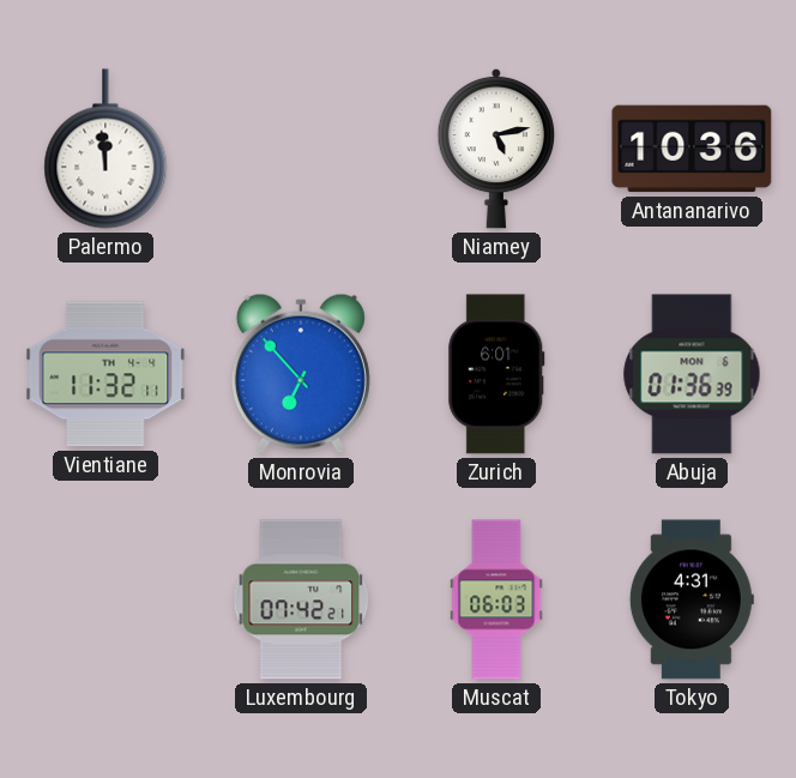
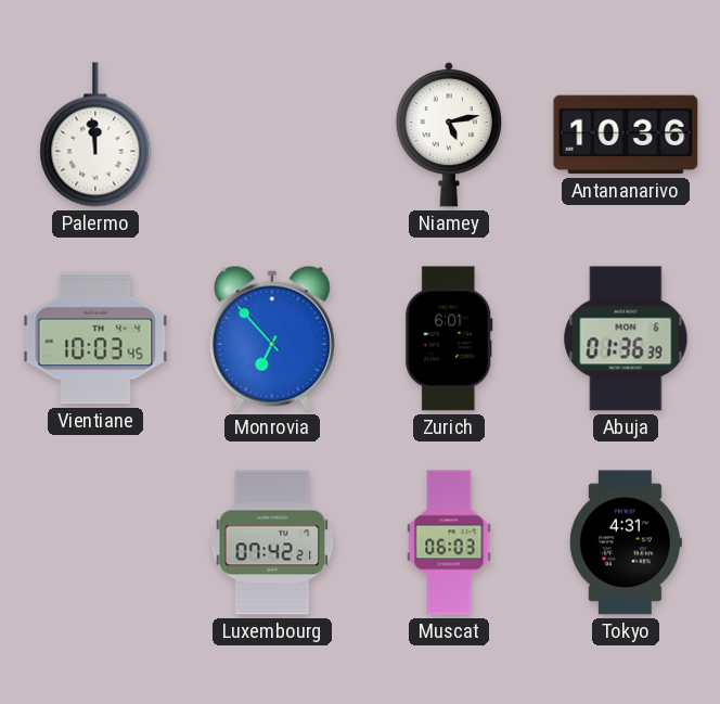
Vientiane: 11:32 -> 10:03 (95, 338)
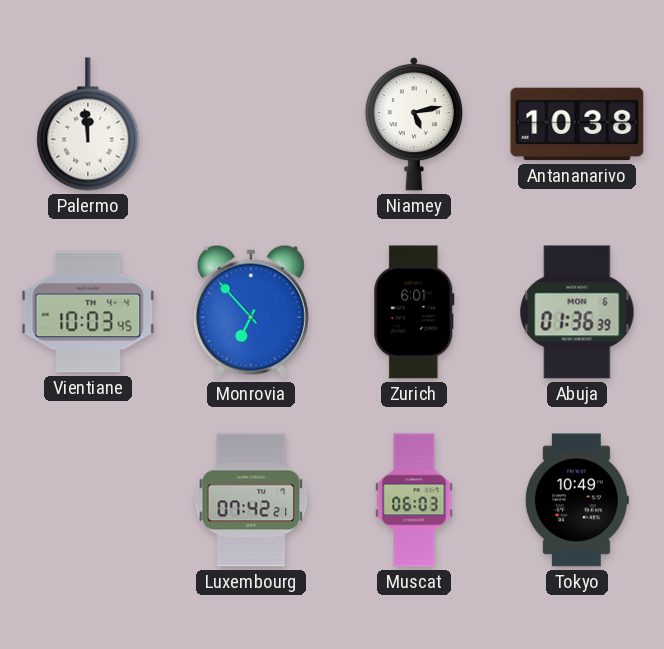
Antananarivo: 10:36 -> 10:38 (577, 124)
Tokyo: 4:31 -> 10:49 (577, 500)
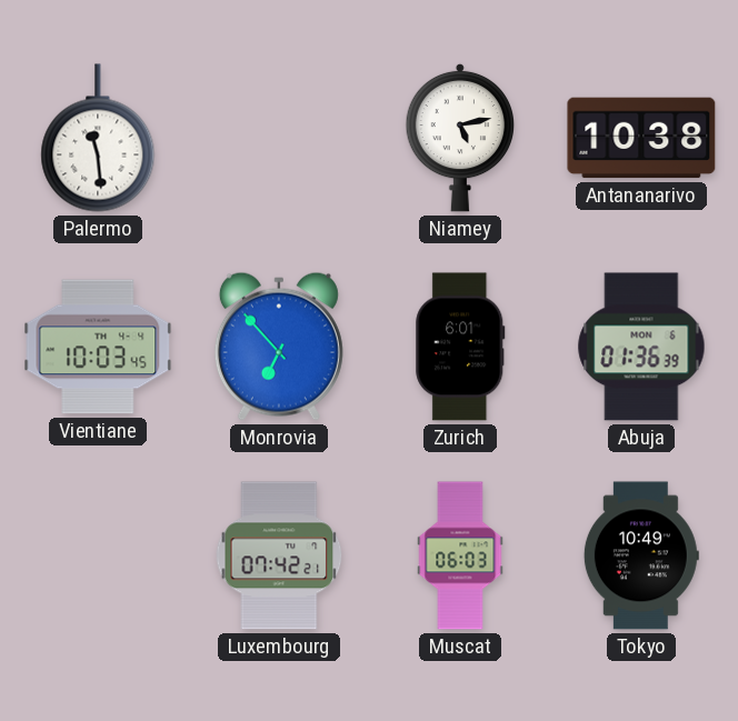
Palermo: 11:59 -> 11:29 (98, 138)
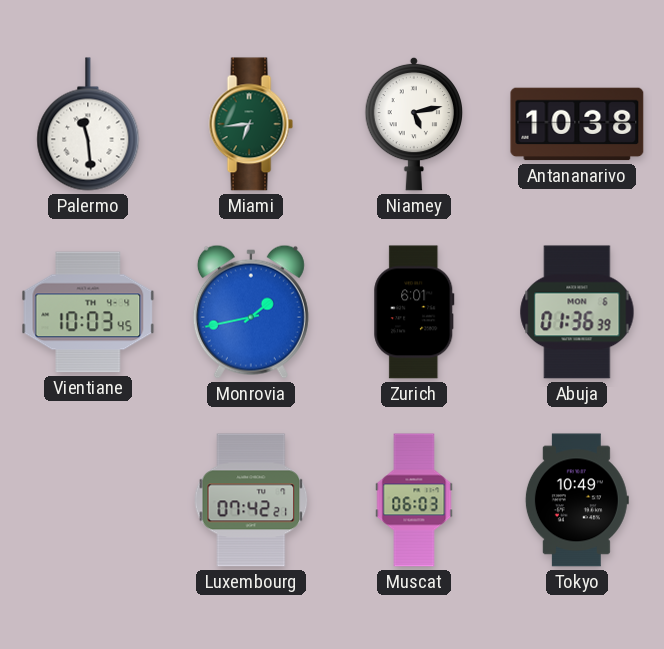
Miami: none -> 6:44 (251, 124)
Monrovia: 6:53 -> 1:43 (251, 312)
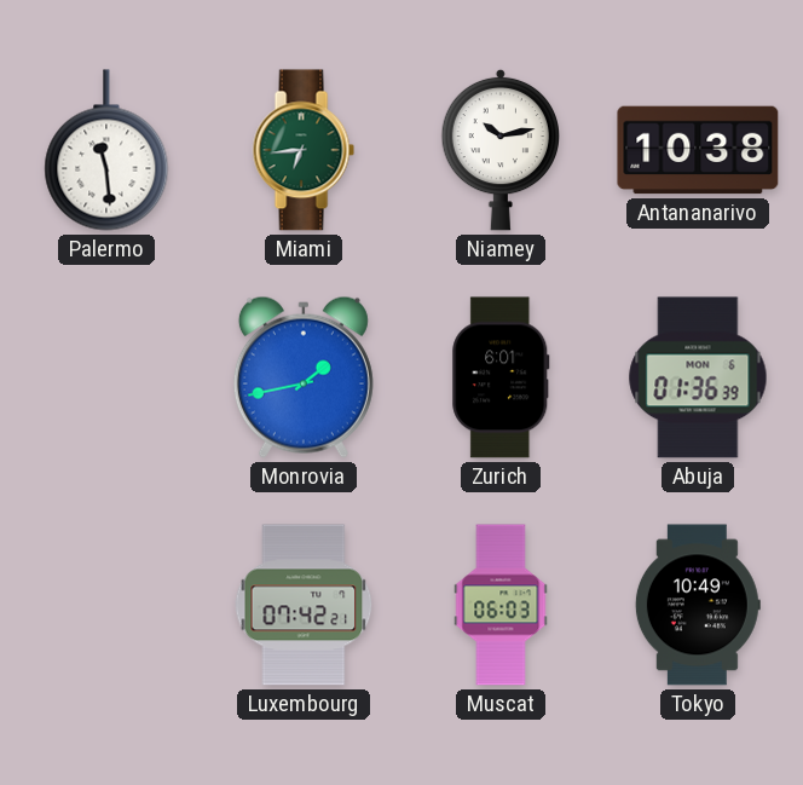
Niamey: 5:13 -> 10:13 (499, 150)
Vientiane: 10:03 -> none (88, 312)
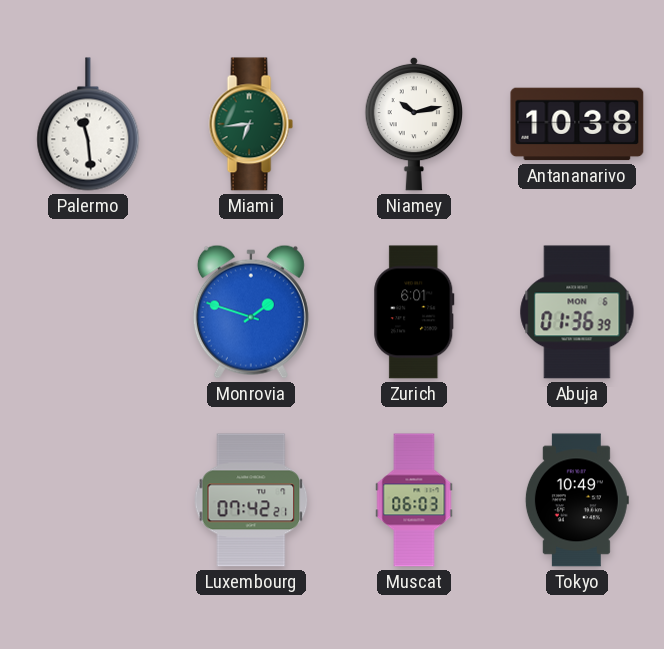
Monrovia: 1:43 -> 1:48 (251, 312)
